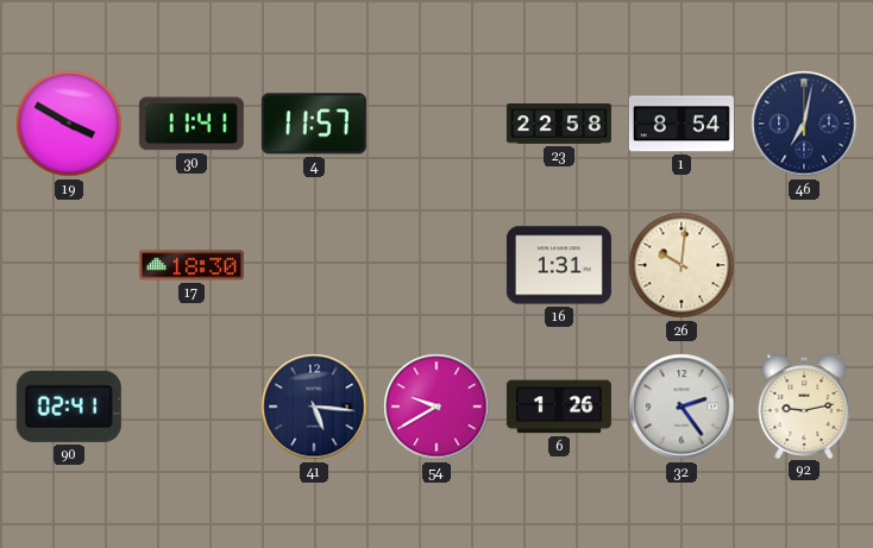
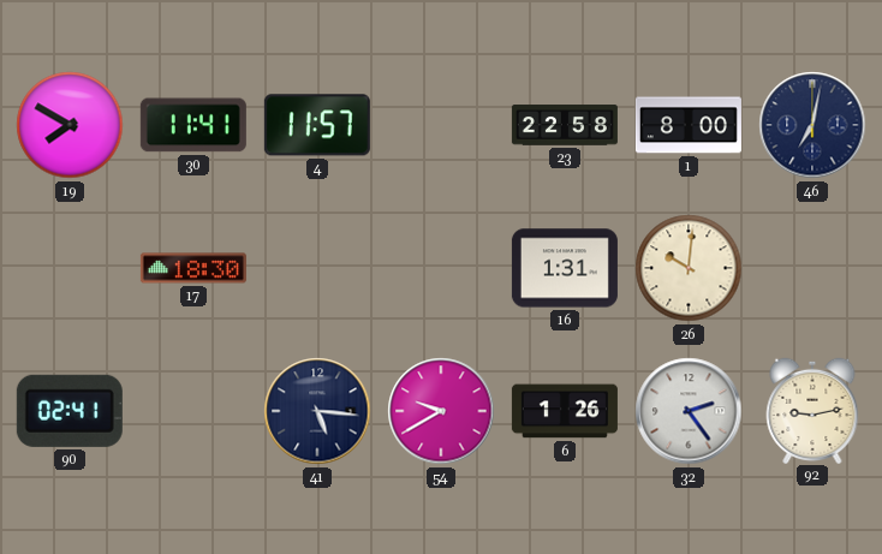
19: 3:50 -> 7:50 (70, 125)
1: 8:54 -> 8:00 (689, 125)
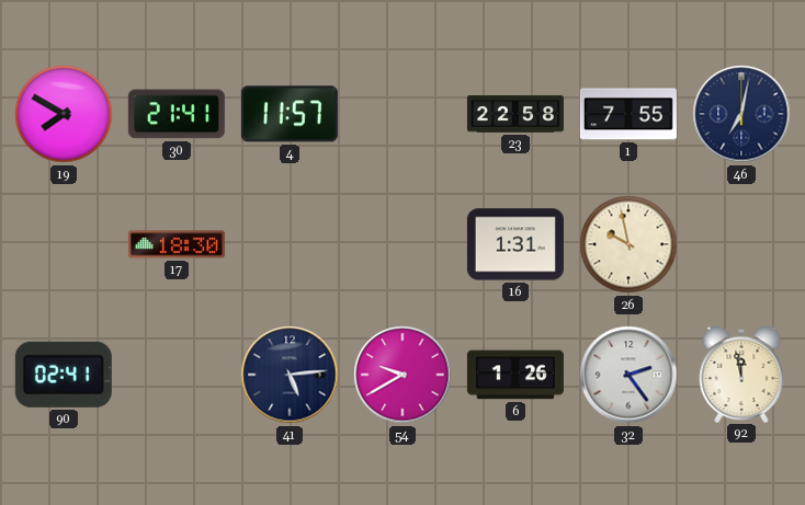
30: 11:41 -> 21:41 (177, 114)
1: 8:00 -> 7:55 (628, 114)
26: 10:01 -> 9:58 (628, 244)
41: 5:16 -> 5:14 (290, 375)
92: 9:13 -> 11:58 (741, 374)
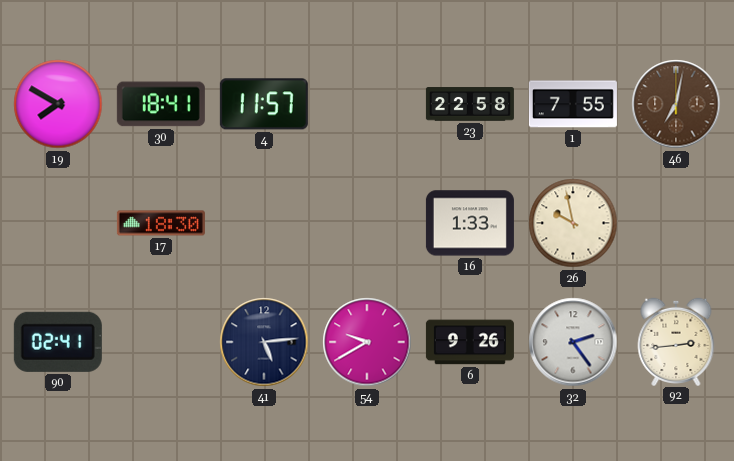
30: 21:41 -> 18:41 (161, 104)
46 dial: navy -> brown (676, 104)
16: 1:31 -> 1:33 (470, 223)
6: 1:26 -> 9:26 (470, 342)
92: 11:58 -> 2:44 (676, 341)
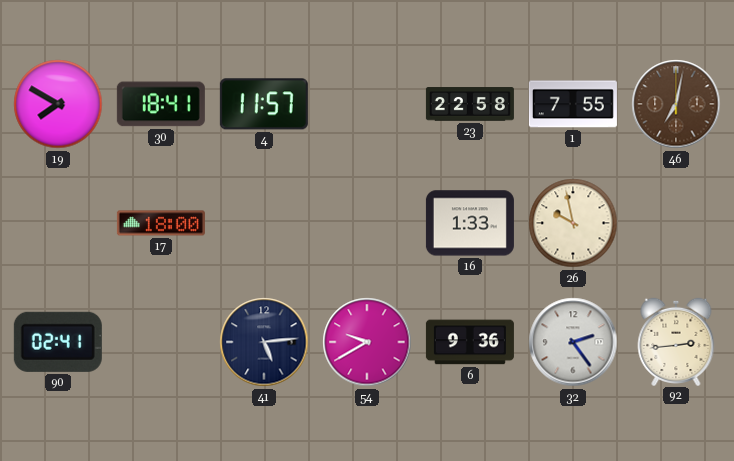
17: 18:30 -> 18:00 (161, 223)
6: 9:26 -> 9:36 (470, 342)
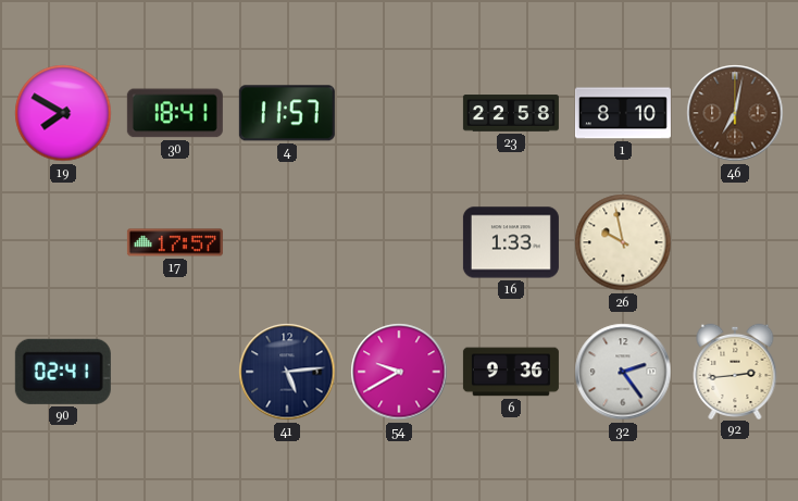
1: 7:55 -> 8:10 (623, 113)
17: 18:00 -> 17:57 (175, 242)
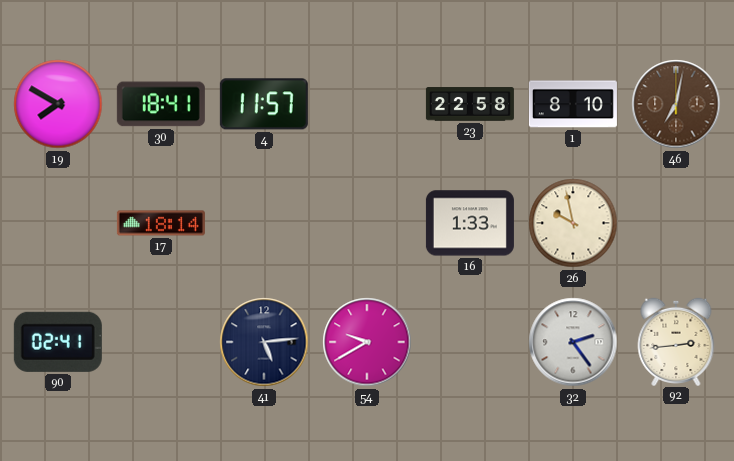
17: 17:57 -> 18:14 (161, 223)
6: 9:36 -> none (511, 372)
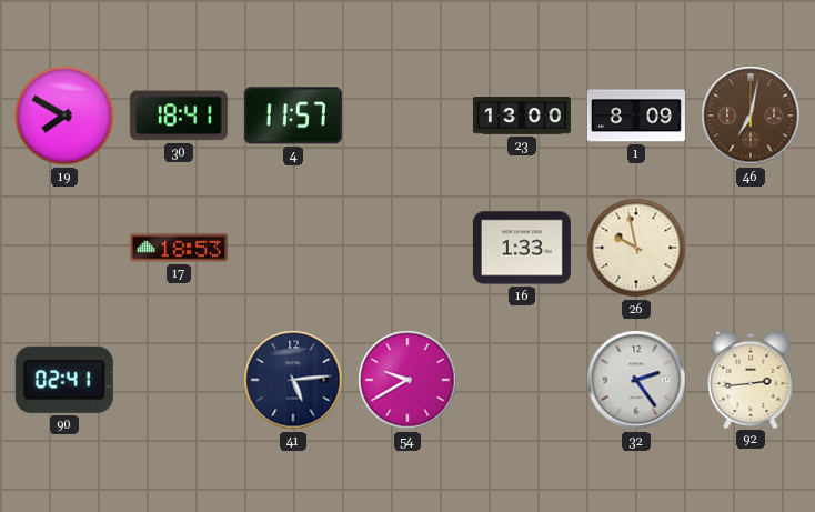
23: 22:58 -> 13:00 (522, 116)
1: 8:10 -> 8:09 (636, 116)
17: 18:14 -> 18:53 (179, 248)
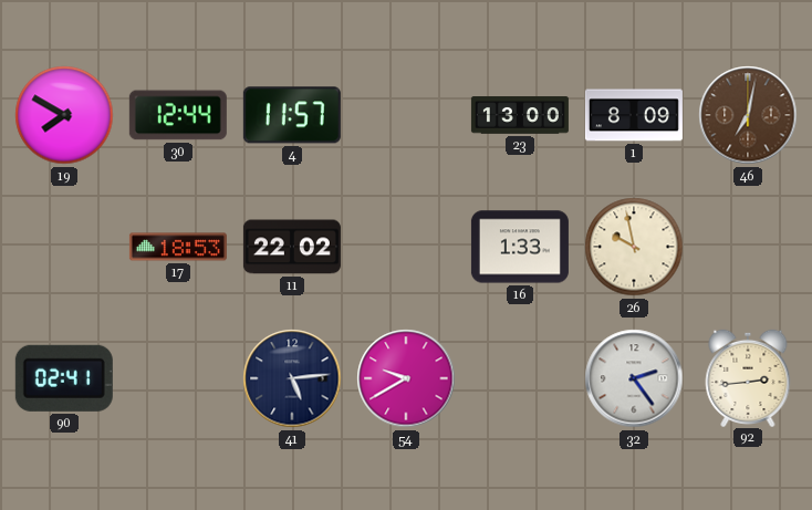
30: 18:41 -> 12:44 (178, 115)
11: none -> 22:02 (292, 247)
